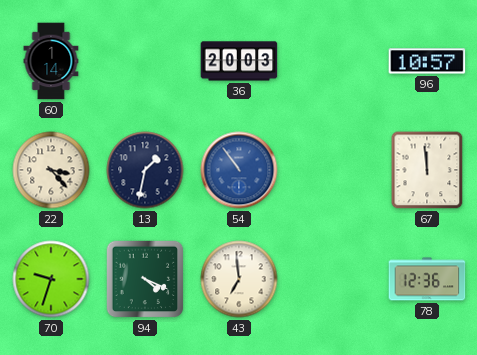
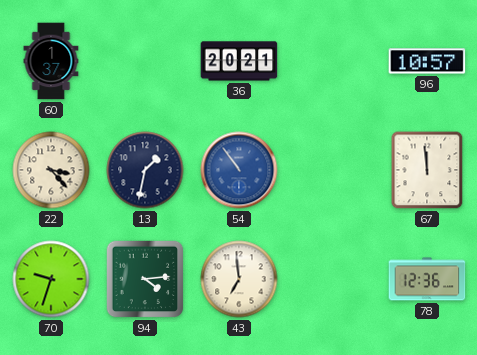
60: 1:14 -> 1:37 (51, 61)
36: 20:03 -> 20:21 (239, 61)
94: 4:19 -> 4:14 (145, 279)
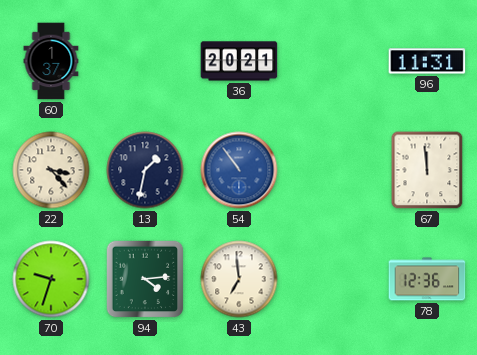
96: 10:57 -> 11:31 (427, 61)
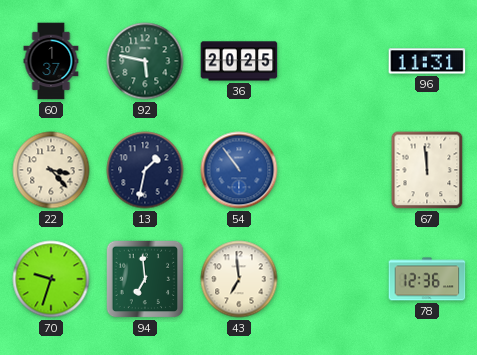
92: none -> 5:47 (145, 61)
36: 20:21 -> 20:25 (239, 61)
94: 4:14 -> 6:59 (145, 279)
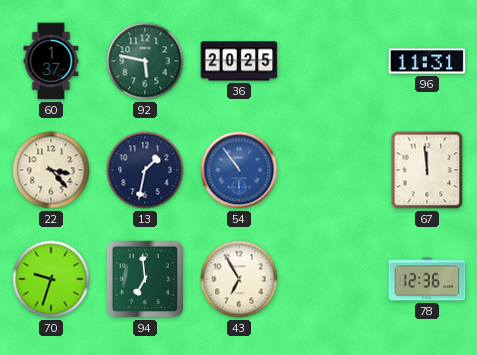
43: 6:59 -> 6:55 (239, 279)
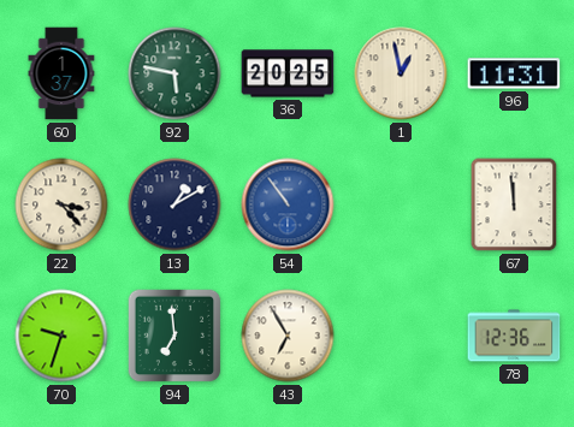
1: none -> 12:58 (401, 73)
13: 1:32 -> 1:10 (174, 204)
